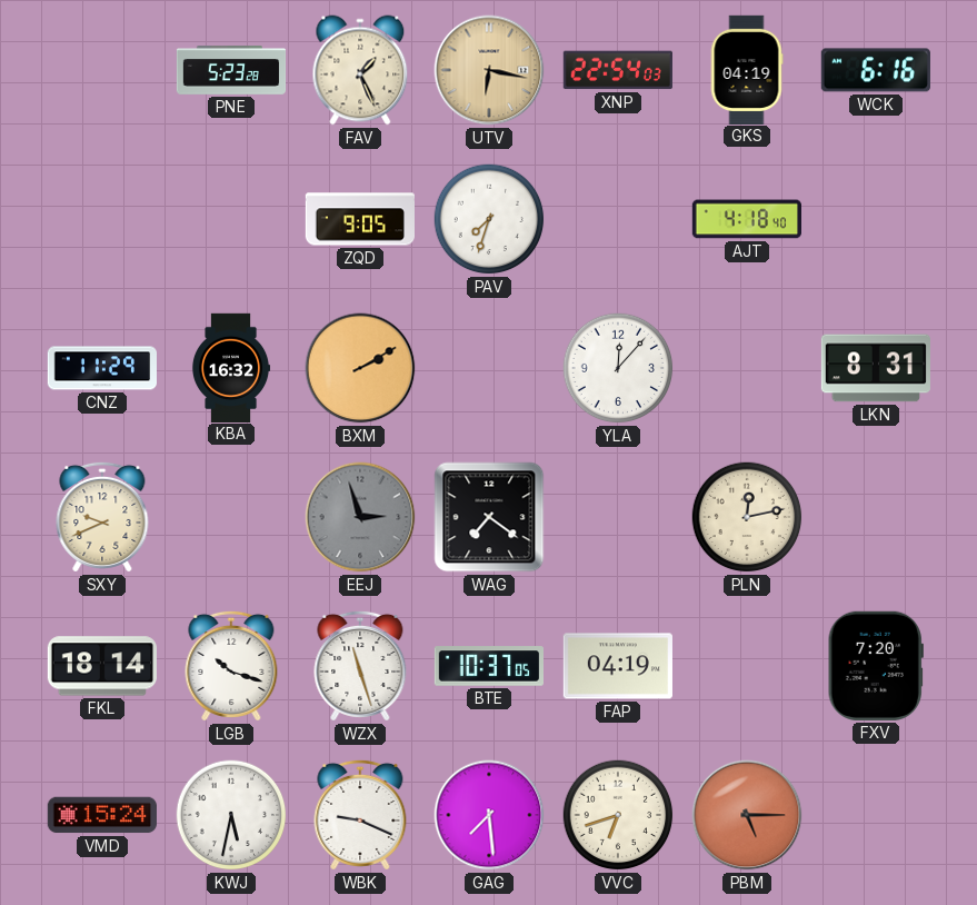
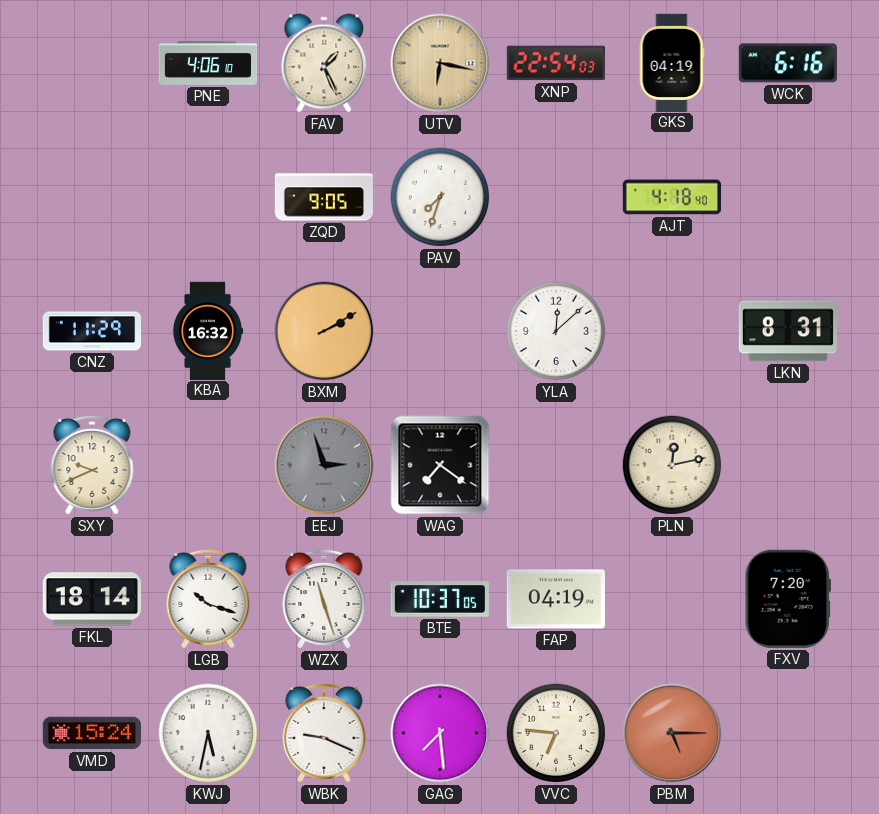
PNE: 5:23 -> 4:06 (208, 64)
YLA: 12:07 -> 12:08 (556, 331)
VVC: 6:42 -> 6:46 (556, 733)
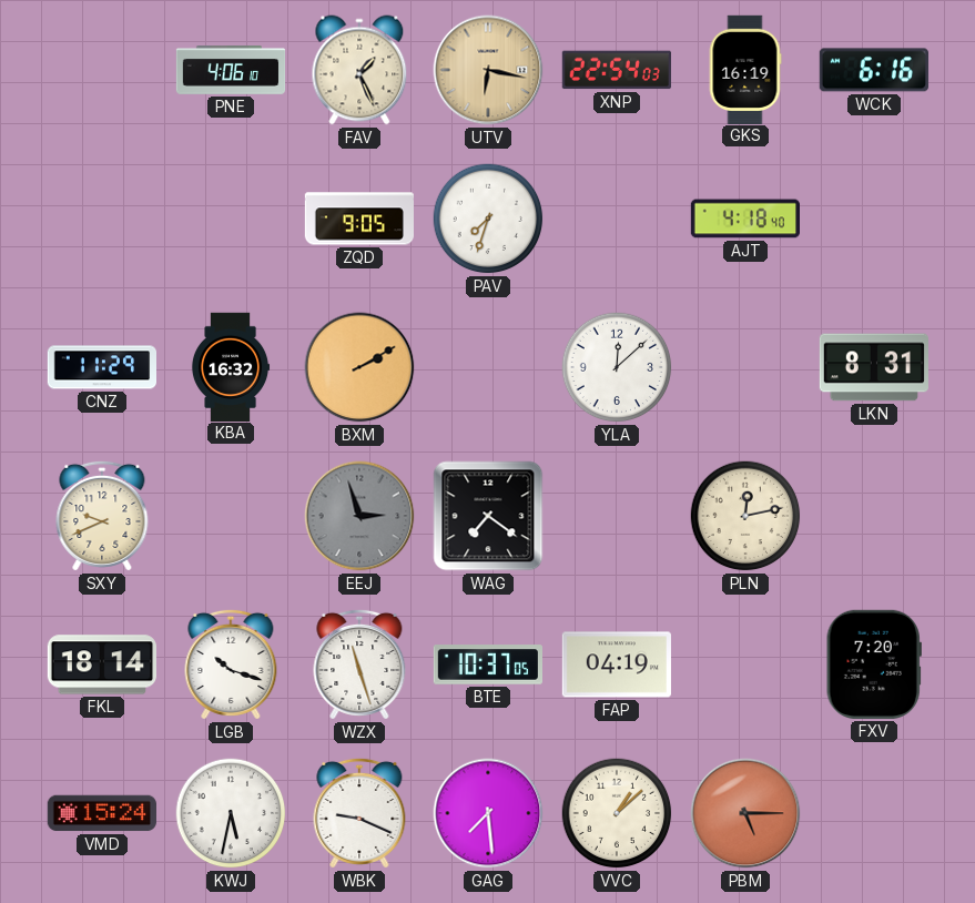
GKS: 04:19 -> 16:19 (745, 69)
VVC: 6:46 -> 1:08 (617, 813)
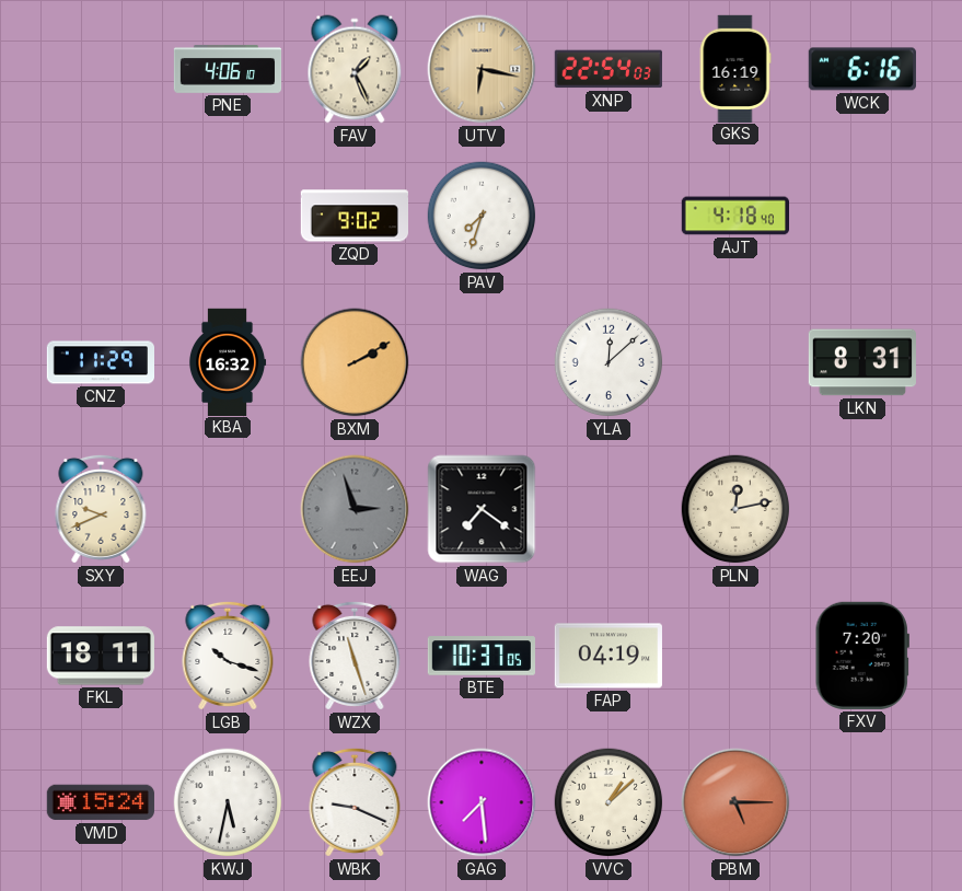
ZQD: 9:05 -> 9:02 (353, 216)
FKL: 18:14 -> 18:11 (100, 656)
